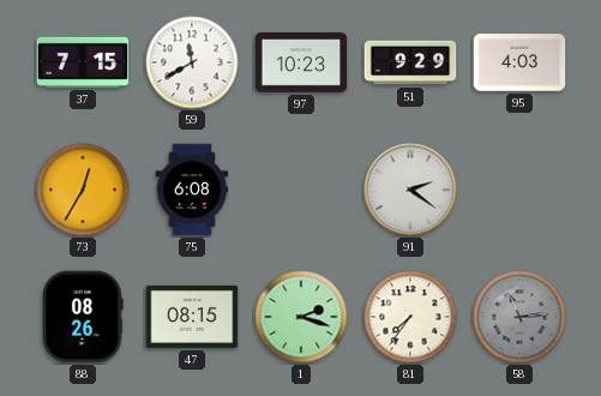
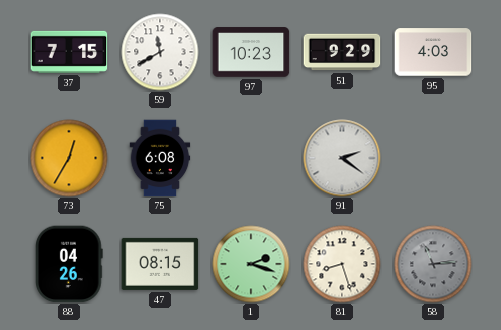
88: 08:26 -> 04:26 (70, 264)
81: 7:36 -> 8:27 (342, 264)
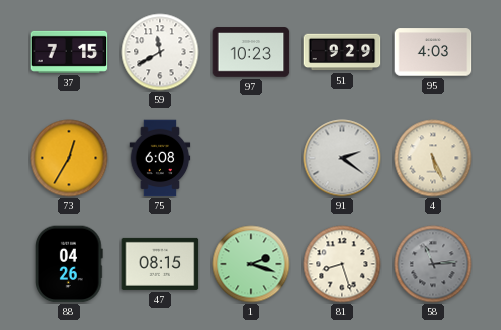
4: none -> 5:26 (433, 158)
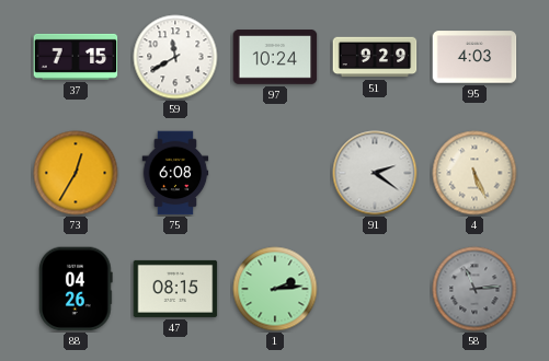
97: 10:23 -> 10:24 (275, 57)
1: 2:18 -> 2:14 (275, 289)
81: 8:27 -> none (342, 264)
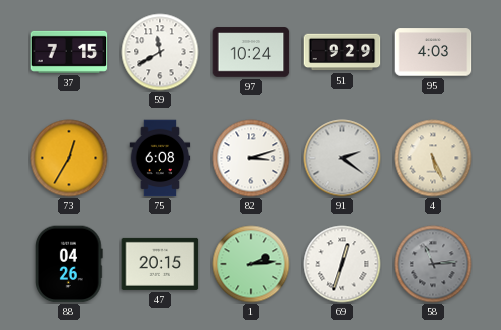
82: none -> 3:12 (251, 158)
47: 08:15 -> 20:15 (160, 264)
69: none -> 12:33 (342, 264)
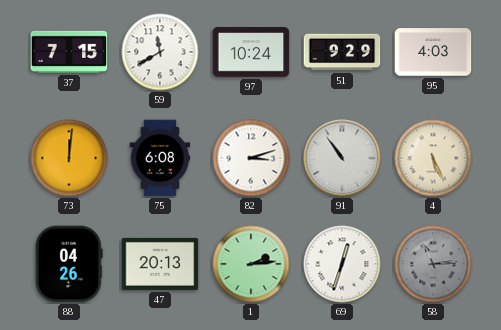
73: 12:35 -> 12:01 (69, 158)
91: 2:21 -> 10:54 (342, 158)
47: 20:15 -> 20:13 (160, 264)
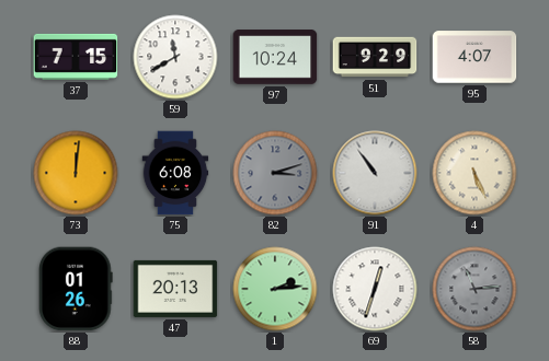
95: 4:03 -> 4:07 (474, 57)
82 dial: white -> grey (275, 173)
88: 04:26 -> 01:26 (77, 289)
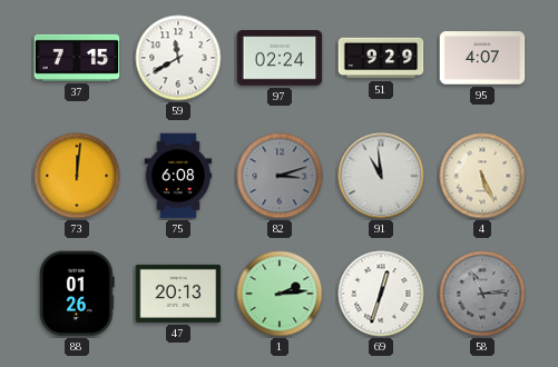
97: 10:24 -> 02:24 (280, 58)
91: 10:54 -> 10:59 (381, 176)
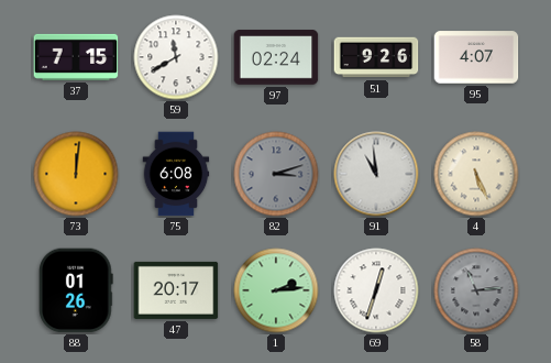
51: 9:29 -> 9:26 (376, 57)
47: 20:13 -> 20:17 (176, 290)
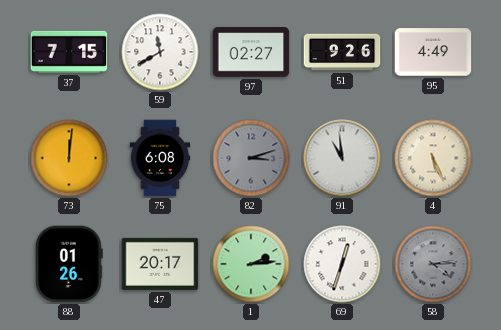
97: 02:24 -> 02:27 (251, 52)
95: 4:07 -> 4:49 (433, 52)
58: 11:14 -> 4:14 (433, 264)
